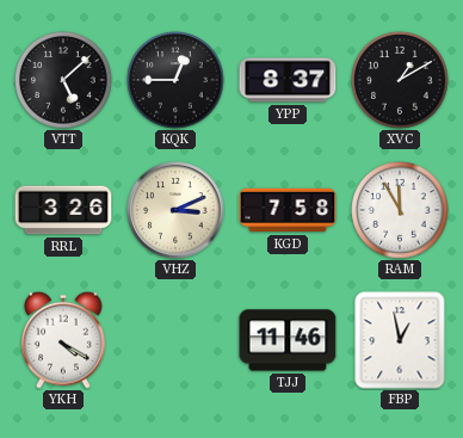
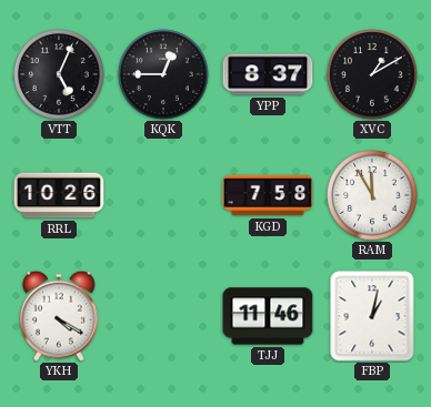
VTT: 5:08 -> 5:04 (59, 74)
RRL: 3:26 -> 10:26 (59, 195)
VHZ: 3:11 -> none (175, 210)
FBP: 12:58 -> 1:02 (372, 316)
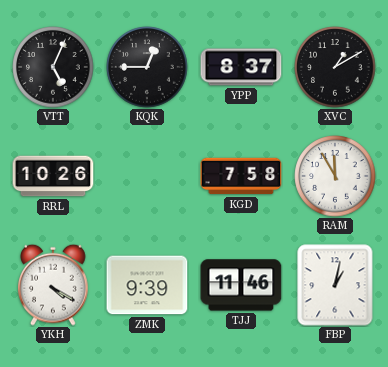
ZMK: none -> 9:39 (147, 285)
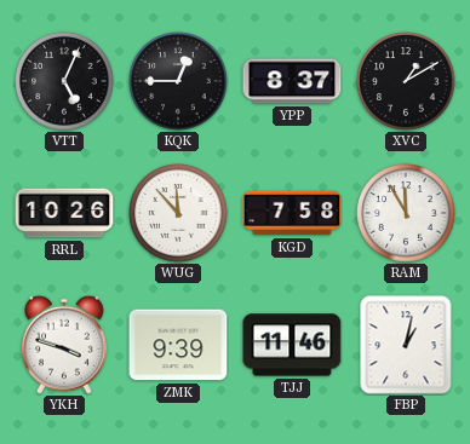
WUG: none -> 11:53 (178, 213)
YKH: 4:20 -> 3:48 (65, 345)
